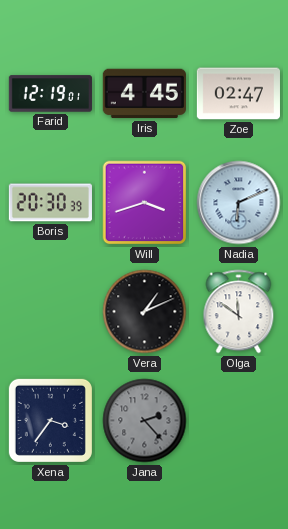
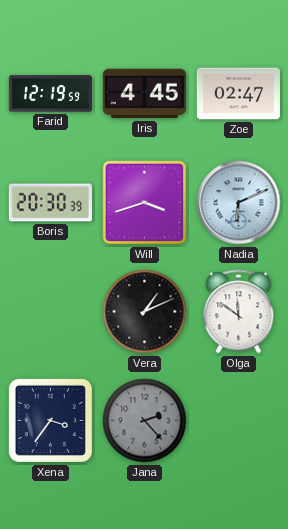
Farid: 12:19:01 -> 12:19:59 (50, 94)
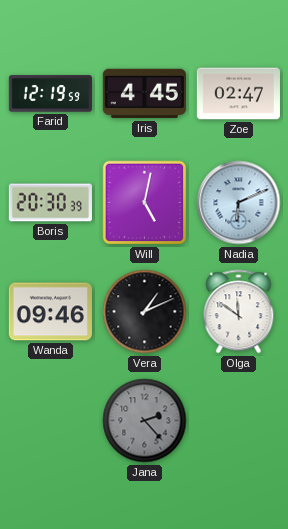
Will: 3:42 -> 5:02 (145, 203)
Wanda: none -> 09:46 (50, 312)
Xena: 3:36 -> none (50, 420)
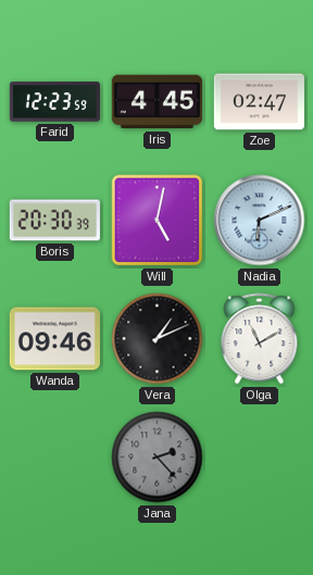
Farid: 12:19 -> 12:23 (54, 102)
Olga: 11:51 -> 11:10 (260, 339)
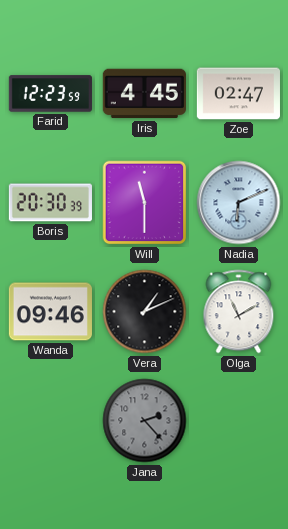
Will: 5:02 -> 11:30 (145, 203)
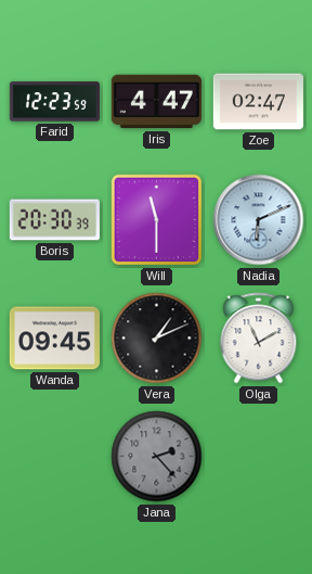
Iris: 4:45 -> 4:47 (156, 102)
Wanda: 09:46 -> 09:45 (54, 339)
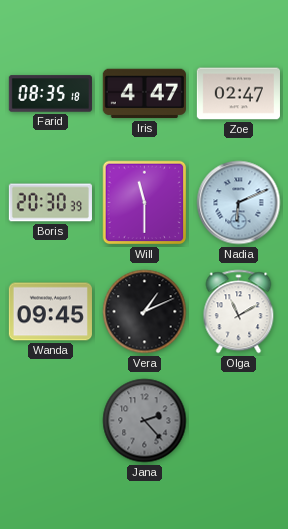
Farid: 12:23 -> 08:35 (50, 94)
